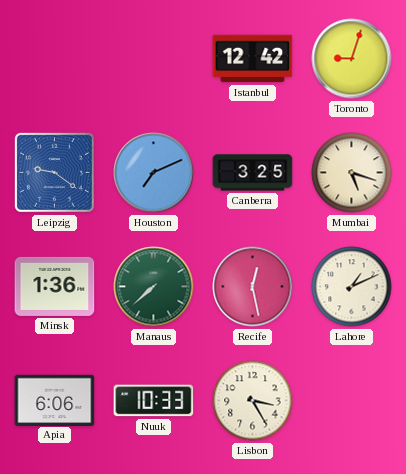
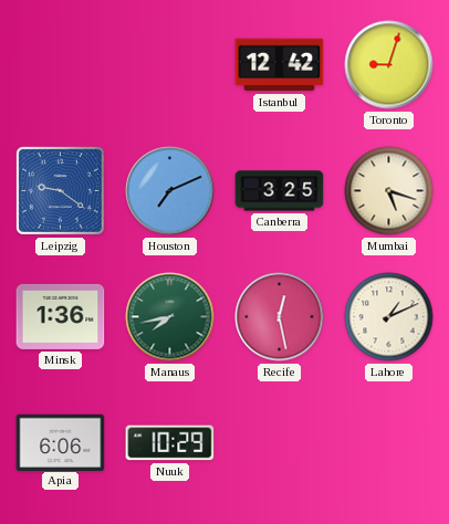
Manaus: 7:38 -> 7:43 (170, 317)
Nuuk: 10:33 -> 10:29 (170, 443)
Lisbon: 3:25 -> none (253, 401)
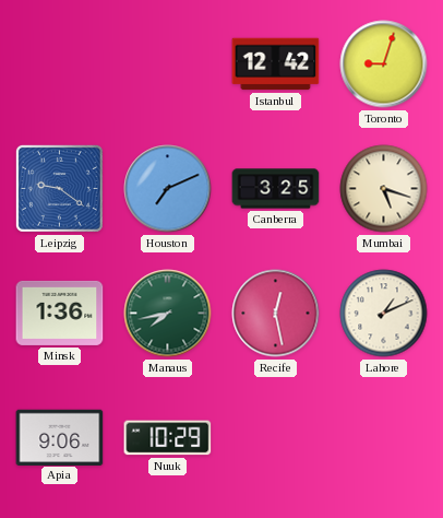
Apia: 6:06 -> 9:06 (60, 437)
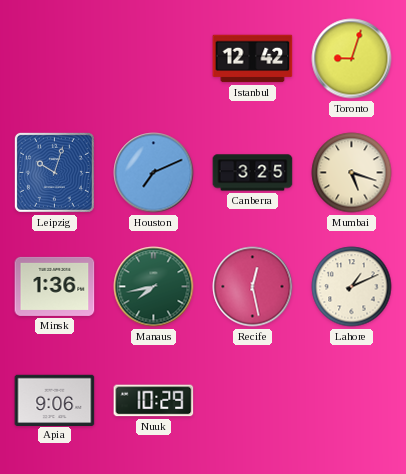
Leipzig: 9:21 -> 10:03 (54, 172)
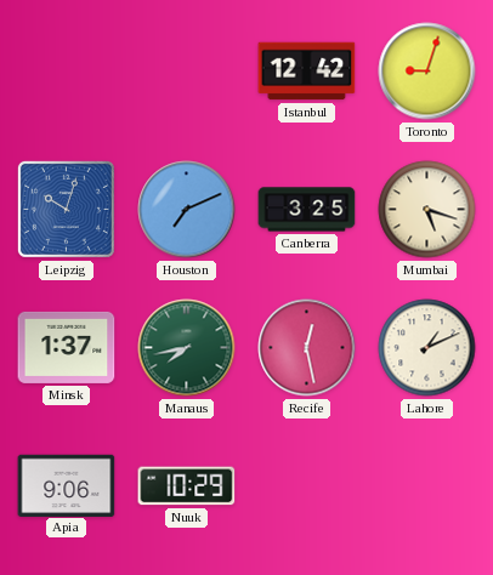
Minsk: 1:36 -> 1:37 (67, 347)
